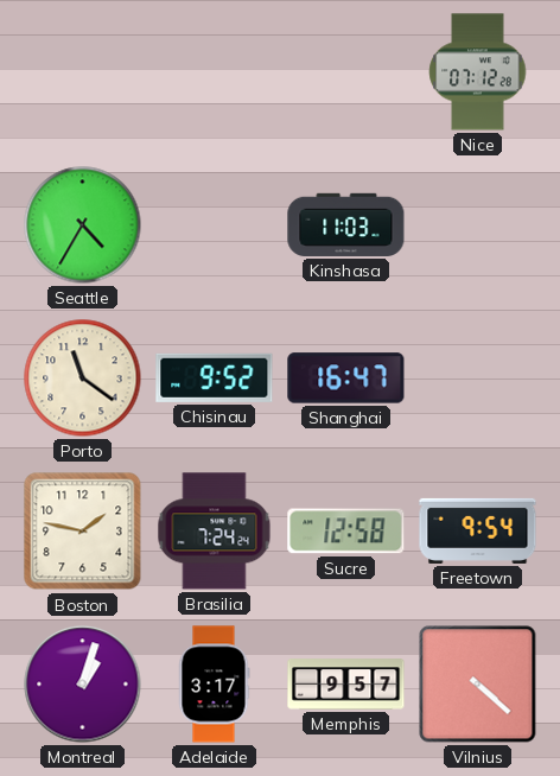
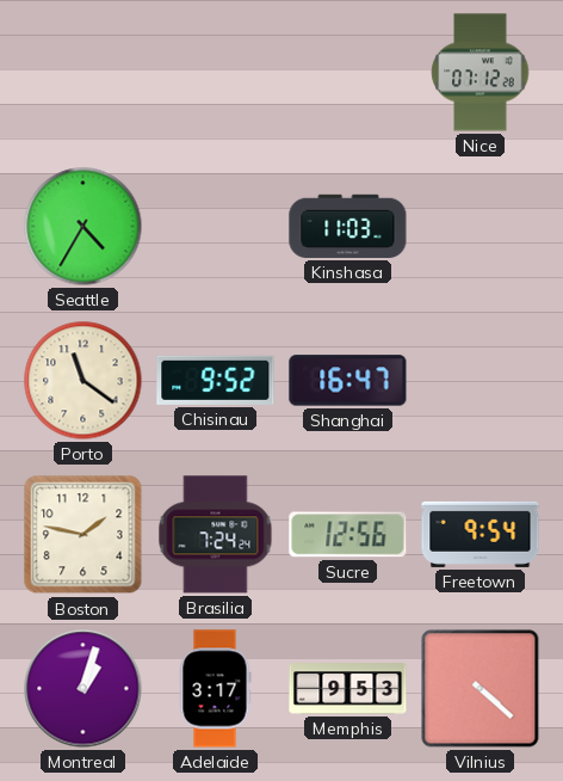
Sucre: 12:58 -> 12:56 (348, 535)
Memphis: 9:57 -> 9:53 (348, 689)
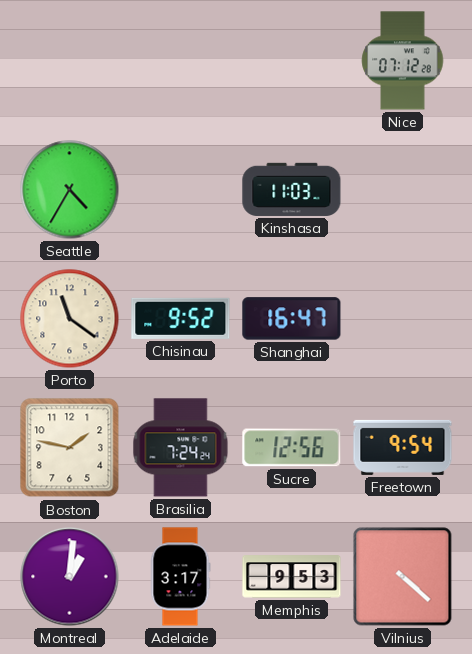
Montreal: 1:03 -> 1:01 (70, 577)
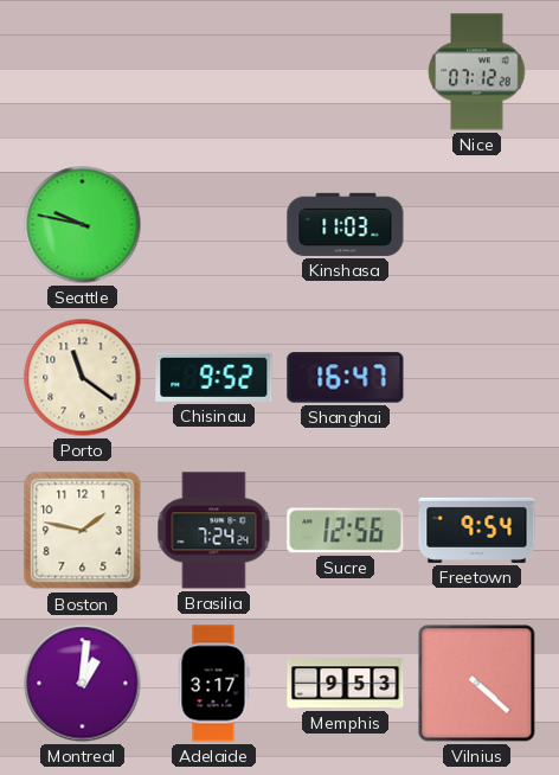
Seattle: 4:35 -> 9:47 (83, 225)
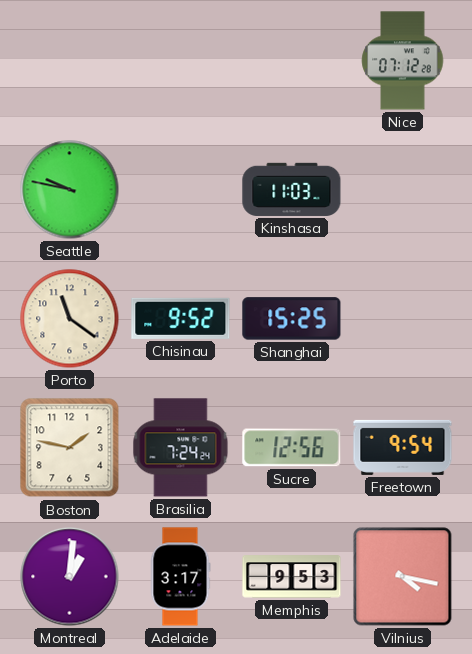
Shanghai: 16:47 -> 15:25 (292, 319)
Vilnius: 4:22 -> 4:17 (403, 577)
